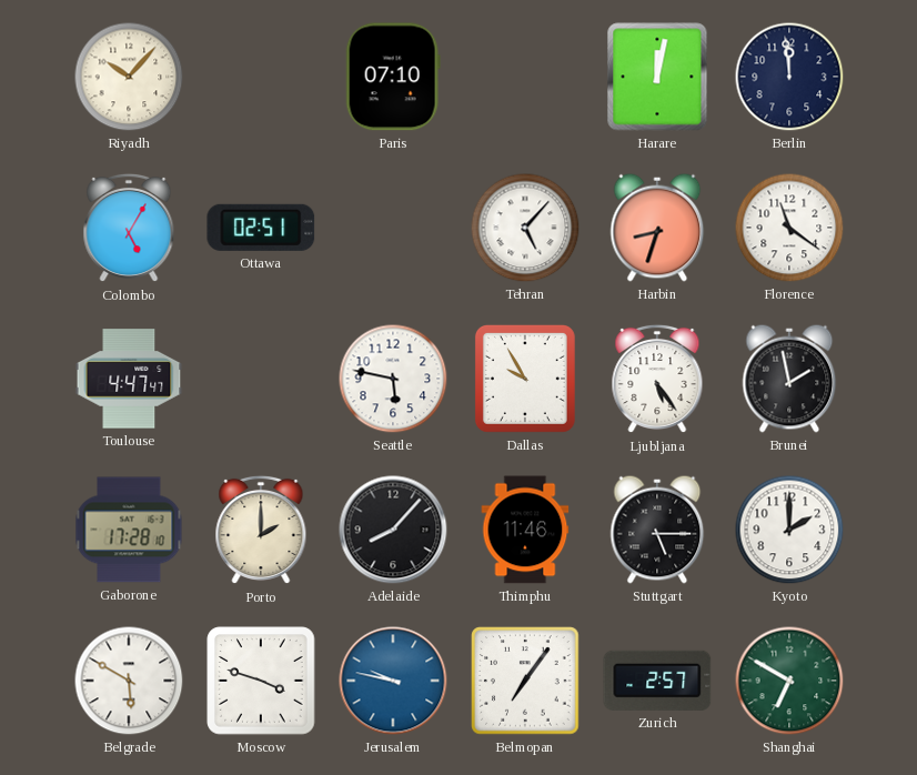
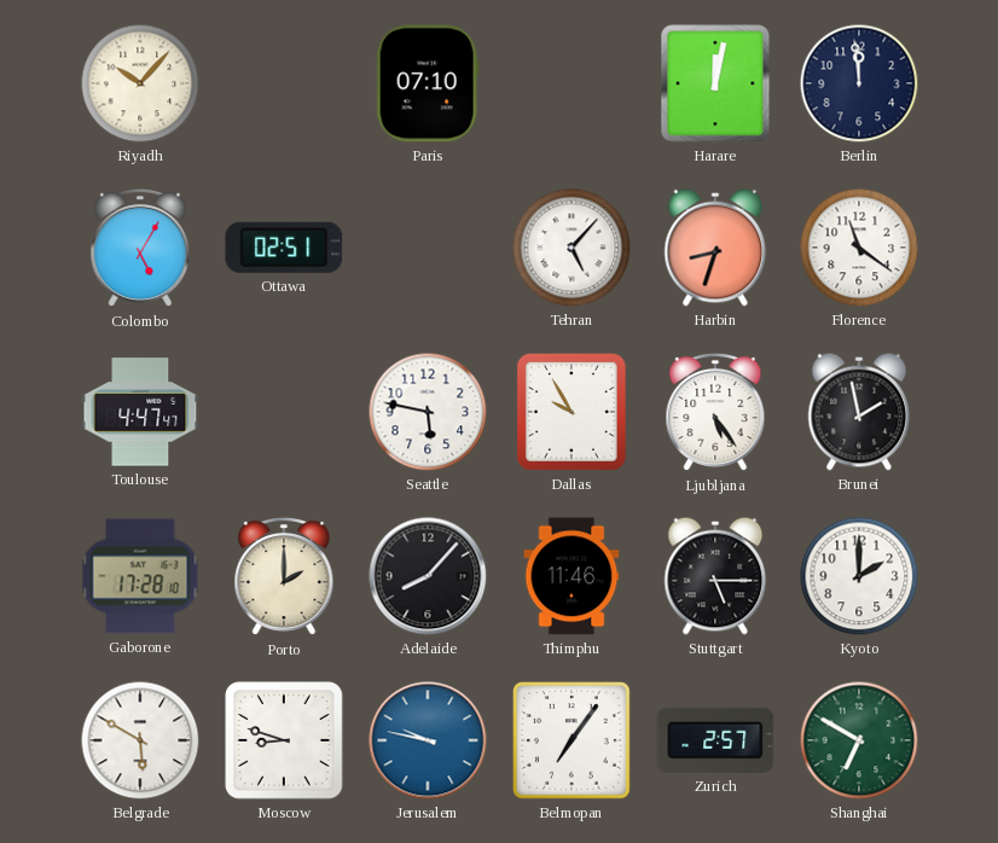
Moscow: 3:48 -> 8:48 (284, 740)
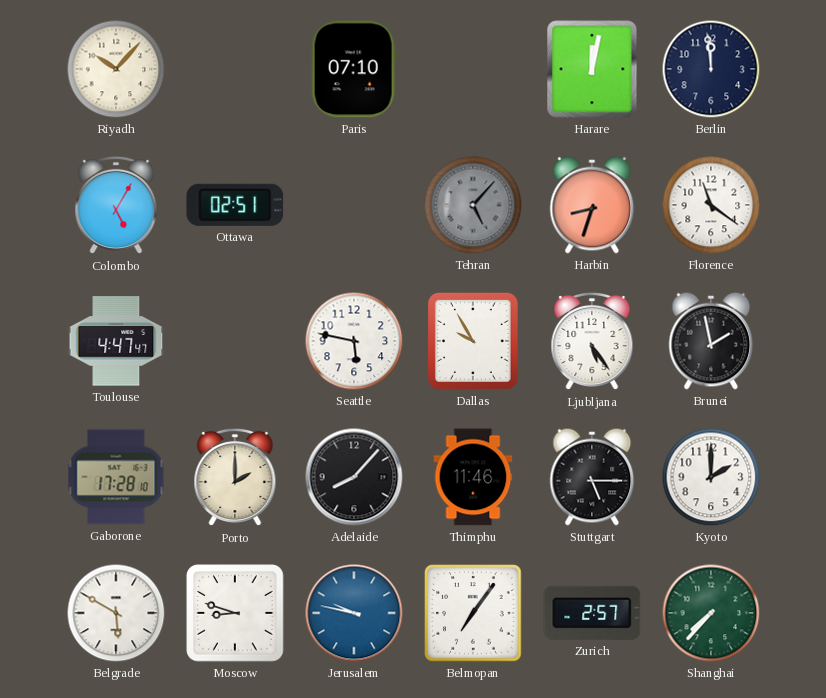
Tehran dial: white -> grey (473, 205)
Shanghai: 6:50 -> 7:37 (711, 613)
